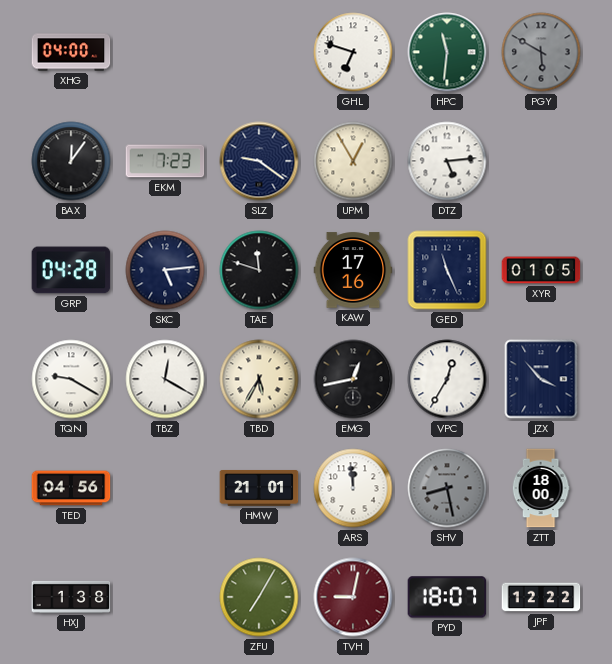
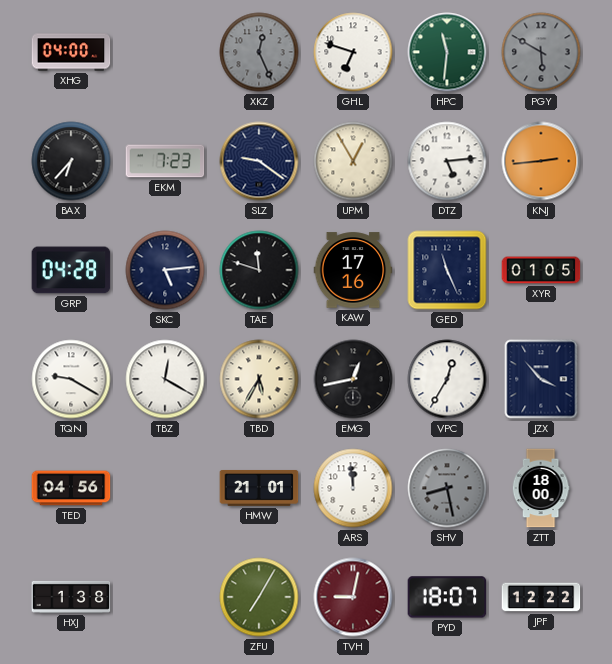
XKZ: none -> 12:26 (259, 52)
BAX: 12:06 -> 6:37 (71, 161)
KNJ: none -> 2:44 (541, 161)
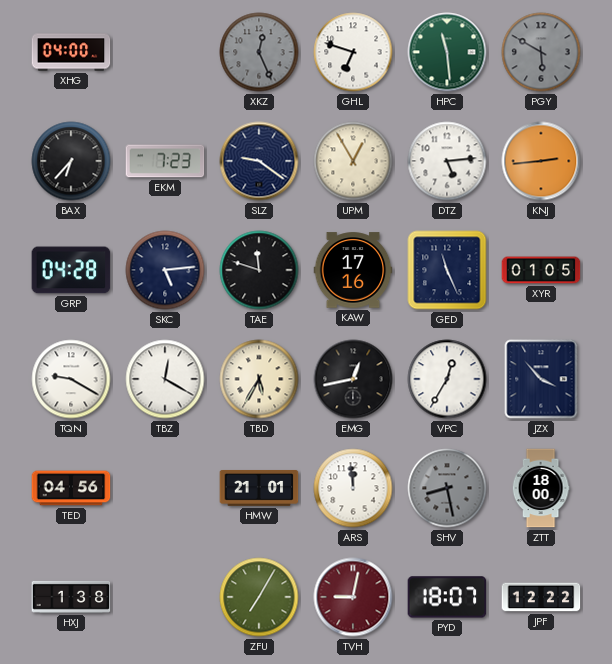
HPC: 11:31 -> 11:29 (447, 52)
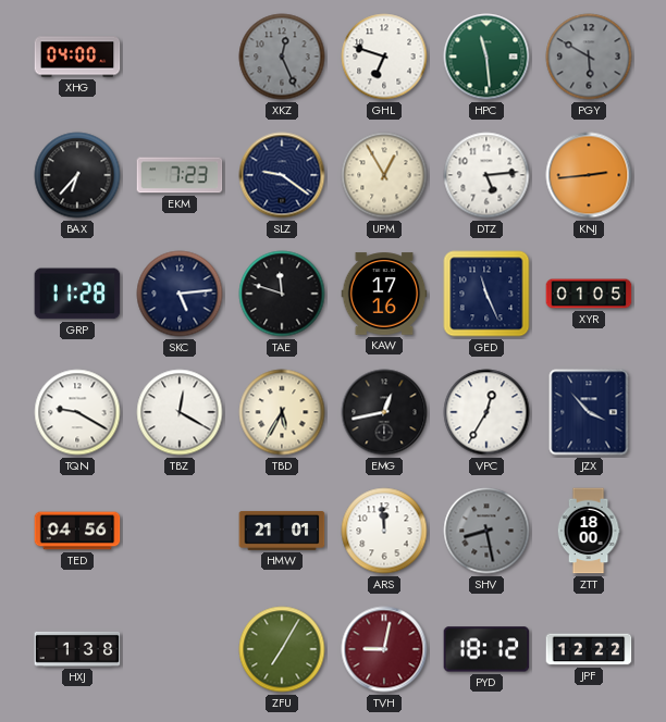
GRP: 04:28 -> 11:28 (77, 294)
PYD: 18:07 -> 18:12 (486, 649)
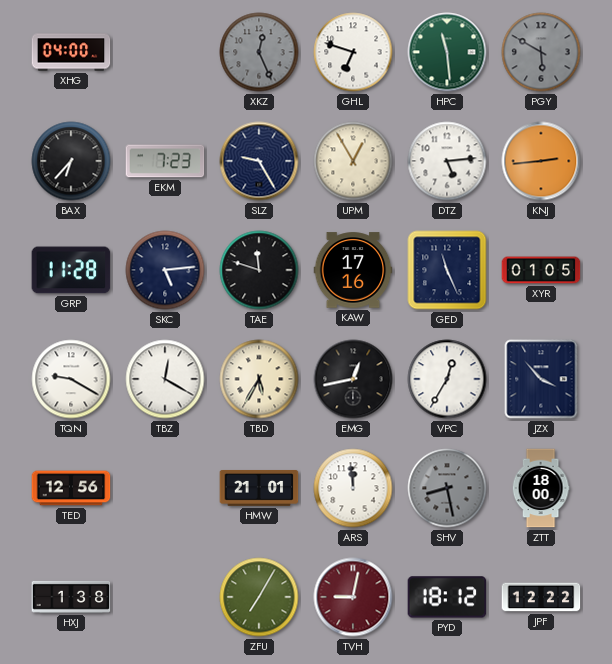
SLZ: 9:21 -> 9:25 (259, 161)
TED: 04:56 -> 12:56 (71, 488)
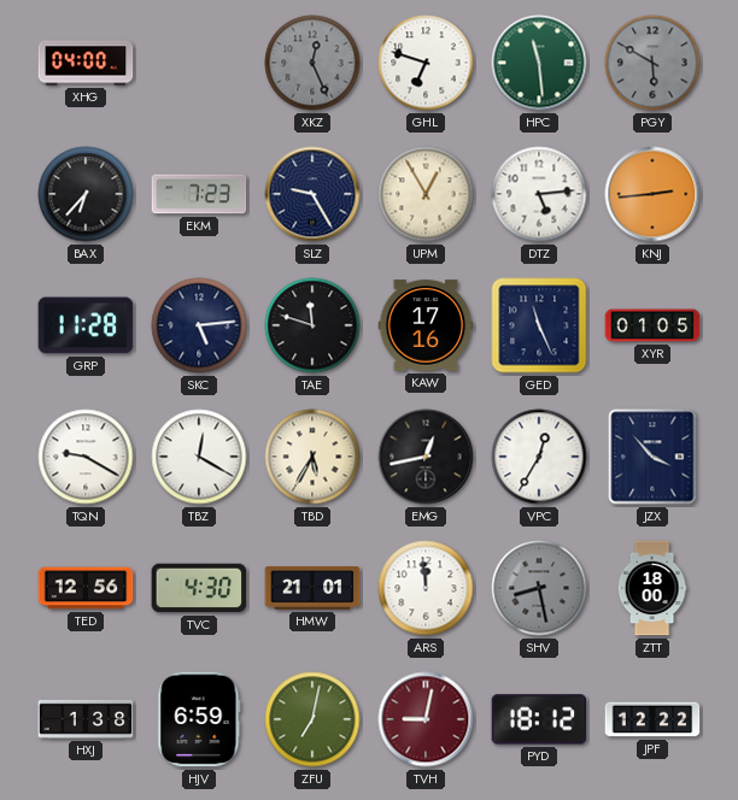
TVC: none -> 4:30 (199, 588)
HJV: none -> 6:59 (199, 719)
ZFU: 7:05 -> 7:02 (312, 719)
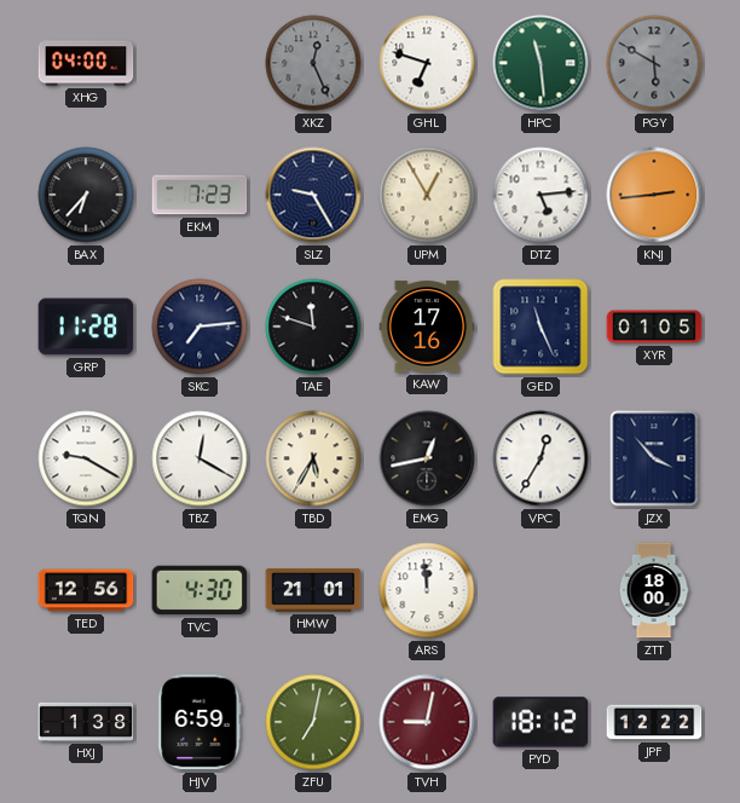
SKC: 5:14 -> 7:14 (200, 327)
SHV: 8:28 -> none (539, 588)
